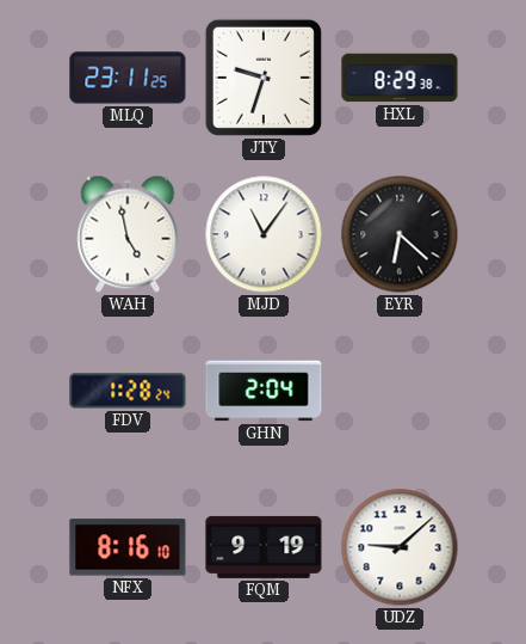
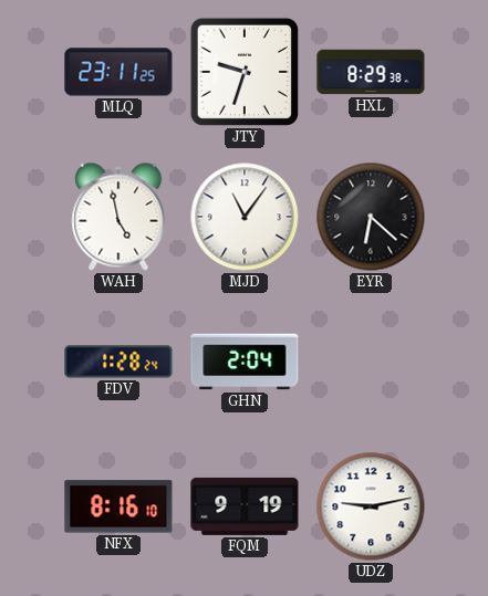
UDZ: 9:08 -> 9:13 (371, 506)
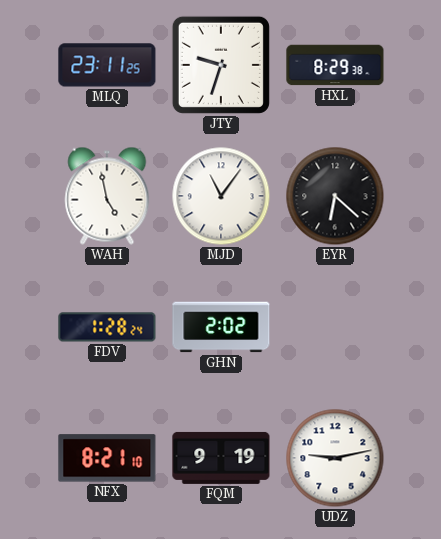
GHN: 2:04 -> 2:02 (221, 327)
NFX: 8:16 -> 8:21 (107, 458)
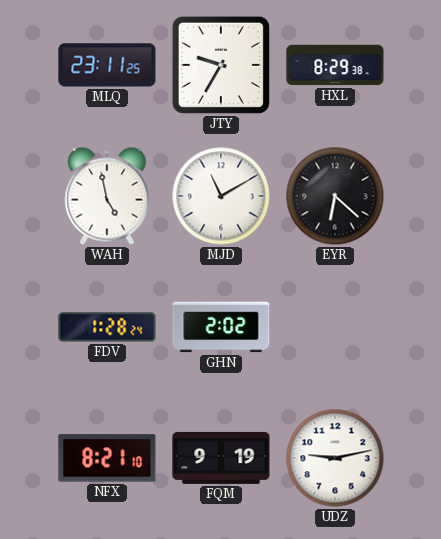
JTY: 9:33 -> 9:35 (221, 65)
MJD: 11:06 -> 11:10 (221, 196)
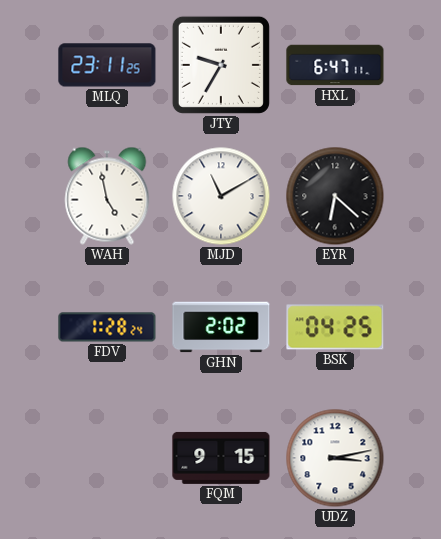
HXL: 8:29 -> 6:47 (335, 65)
BSK: none -> 04:25 (335, 327)
NFX: 8:21 -> none (107, 458)
FQM: 9:19 -> 9:15 (221, 458)
UDZ: 9:13 -> 3:13 (335, 458)
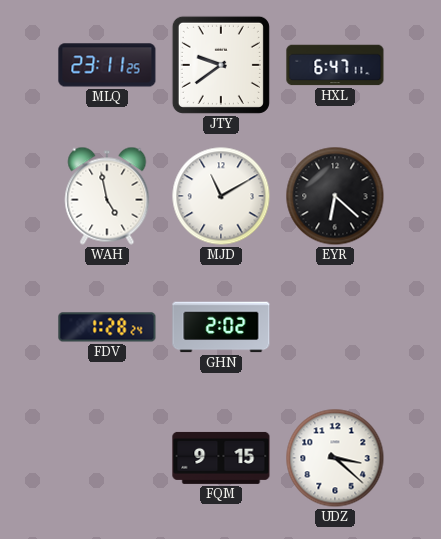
JTY: 9:35 -> 9:39 (221, 65)
BSK: 04:25 -> none (335, 327)
UDZ: 3:13 -> 3:22 (335, 458)
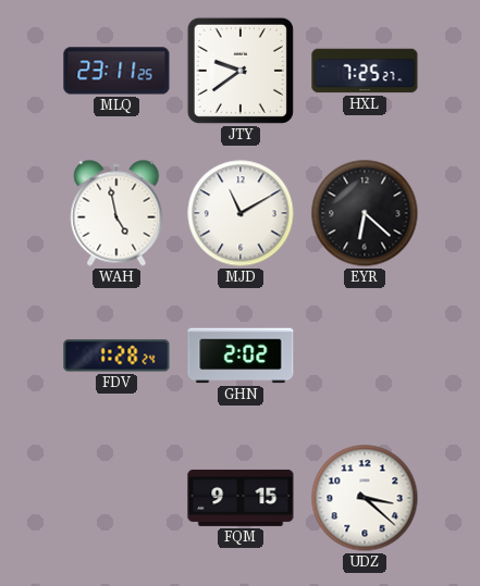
HXL: 6:47 -> 7:25 (365, 71)
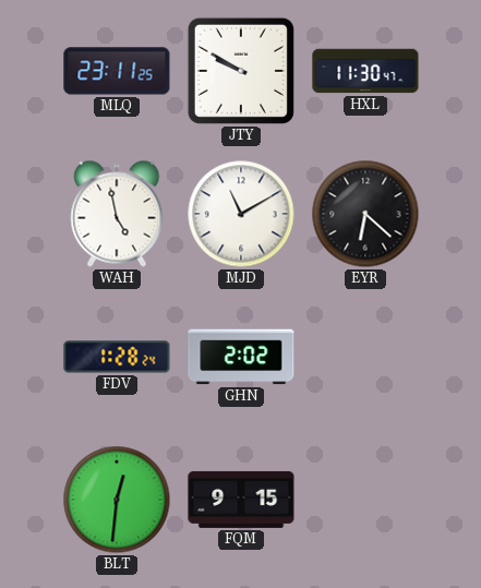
JTY: 9:39 -> 9:50 (241, 71)
HXL: 7:25 -> 11:30 (365, 71)
BLT: none -> 12:31 (117, 500)
UDZ: 3:22 -> none (365, 498)
